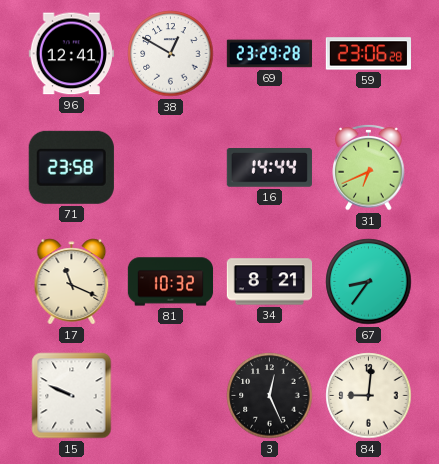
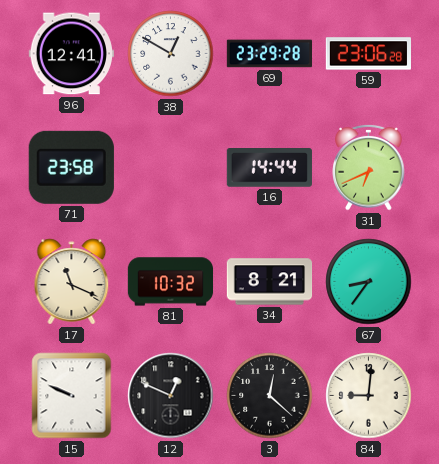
12: none -> 12:49 (171, 396)
3: 12:26 -> 12:22 (270, 396)
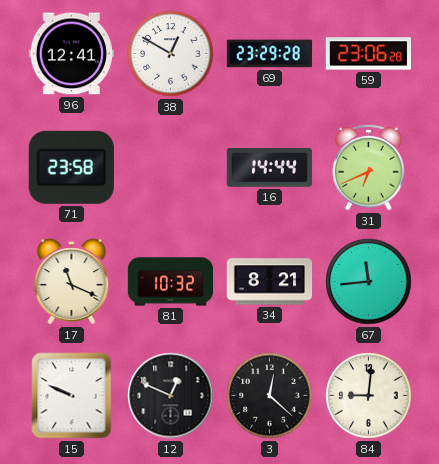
67: 8:36 -> 11:44 (369, 282)
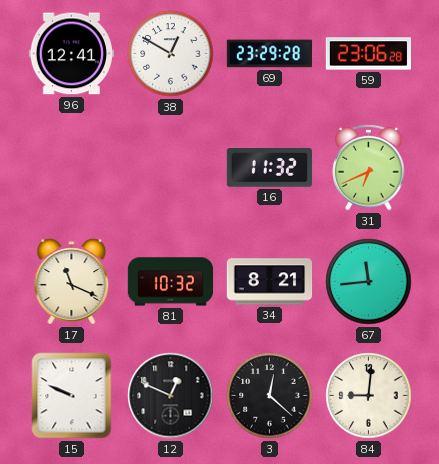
71: 23:58 -> none (71, 167)
16: 14:44 -> 11:32 (269, 168)
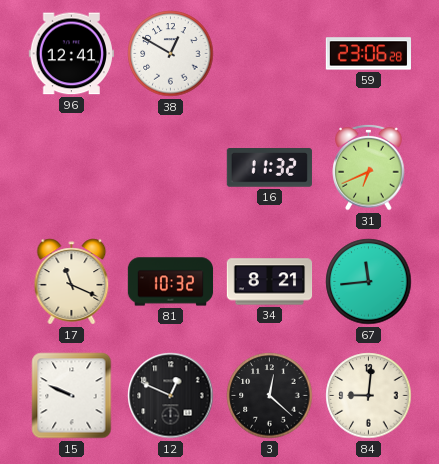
69: 23:29 -> none (270, 54)
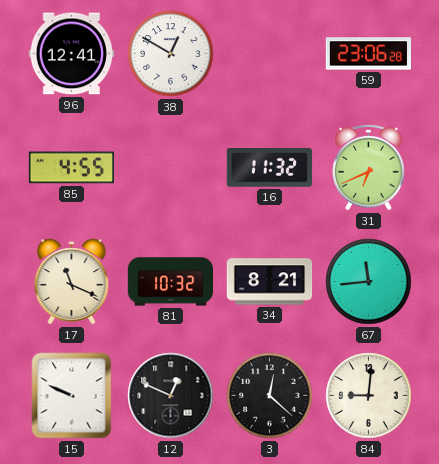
85: none -> 4:55 (71, 168)
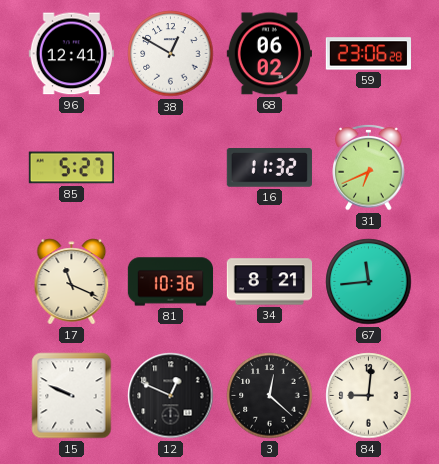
68: none -> 06:02 (269, 54)
85: 4:55 -> 5:27 (71, 168)
81: 10:32 -> 10:36 (171, 282)
